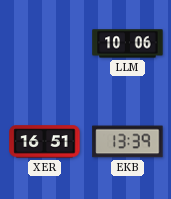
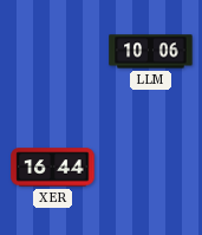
XER: 16:51 -> 16:44 (53, 168)
EKB: 13:39 -> none (128, 142)
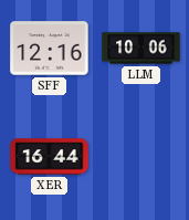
SFF: none -> 12:16 (50, 49)
